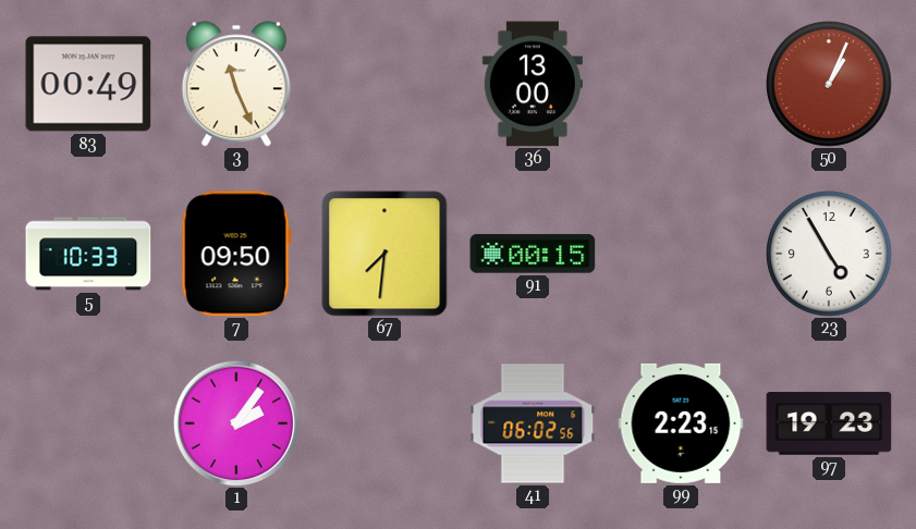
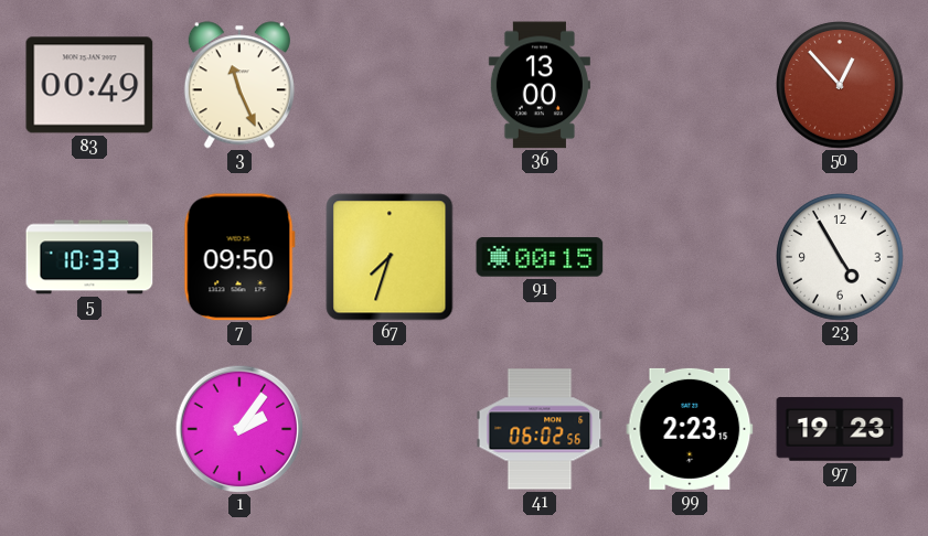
50: 1:04 -> 12:53 (841, 86)
67: 7:31 -> 7:33 (390, 257)
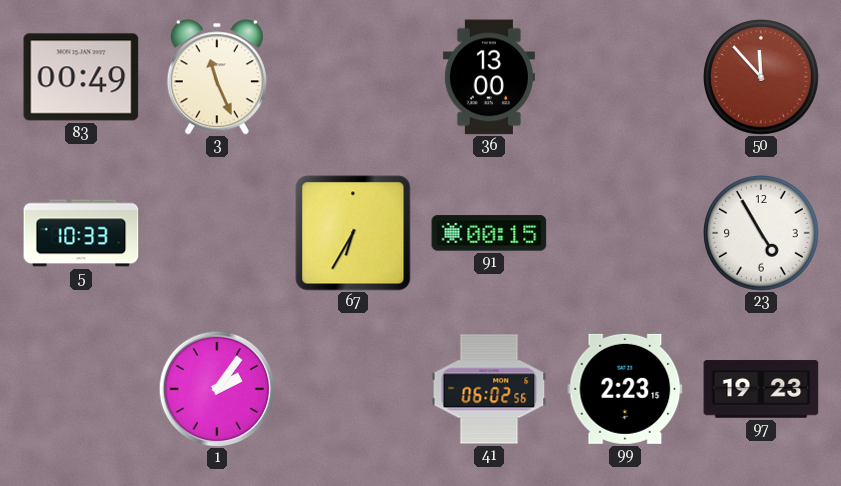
50: 12:53 -> 11:53 (762, 78)
7: 09:50 -> none (239, 257)
67: 7:33 -> 6:35 (353, 233)
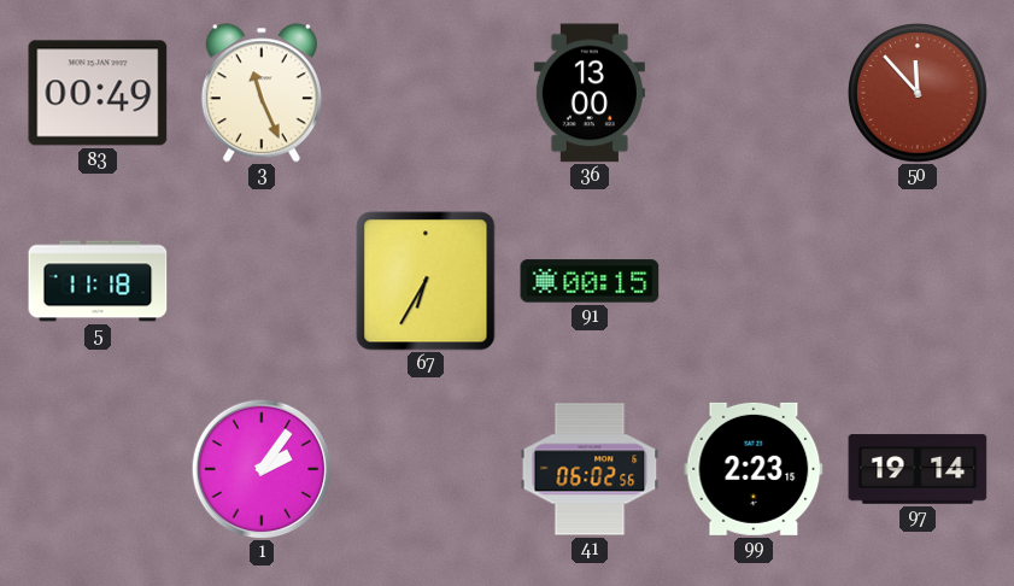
5: 10:33 -> 11:18 (98, 281)
23: 4:55 -> none (762, 234)
97: 19:23 -> 19:14 (918, 469)
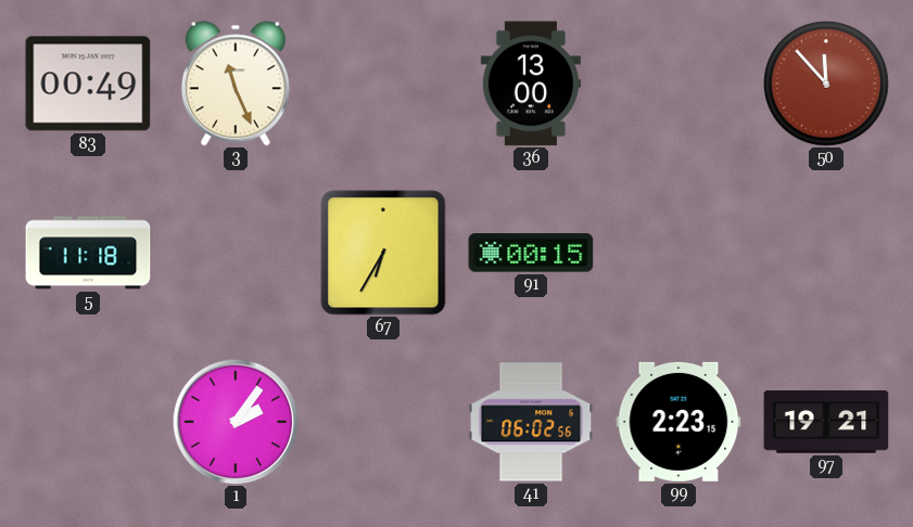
97: 19:14 -> 19:21 (826, 422)
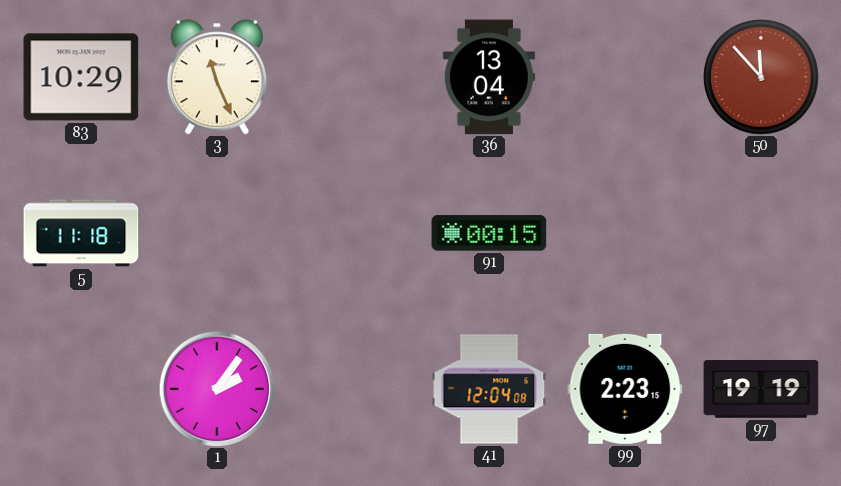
83: 00:49 -> 10:29 (81, 77)
36: 13:00 -> 13:04 (489, 77)
67: 6:35 -> none (383, 253)
41: 06:02 -> 12:04 (489, 389)
97: 19:21 -> 19:19 (761, 389)
